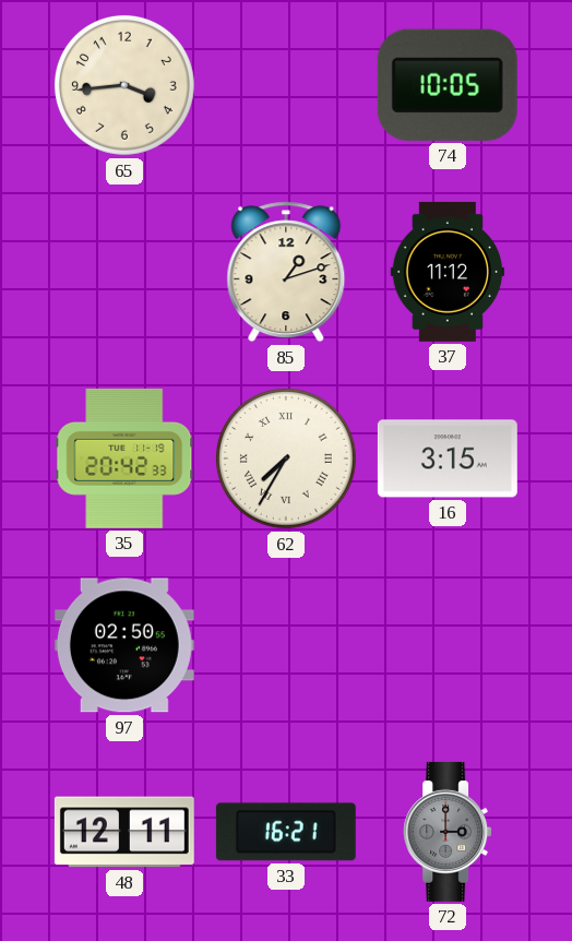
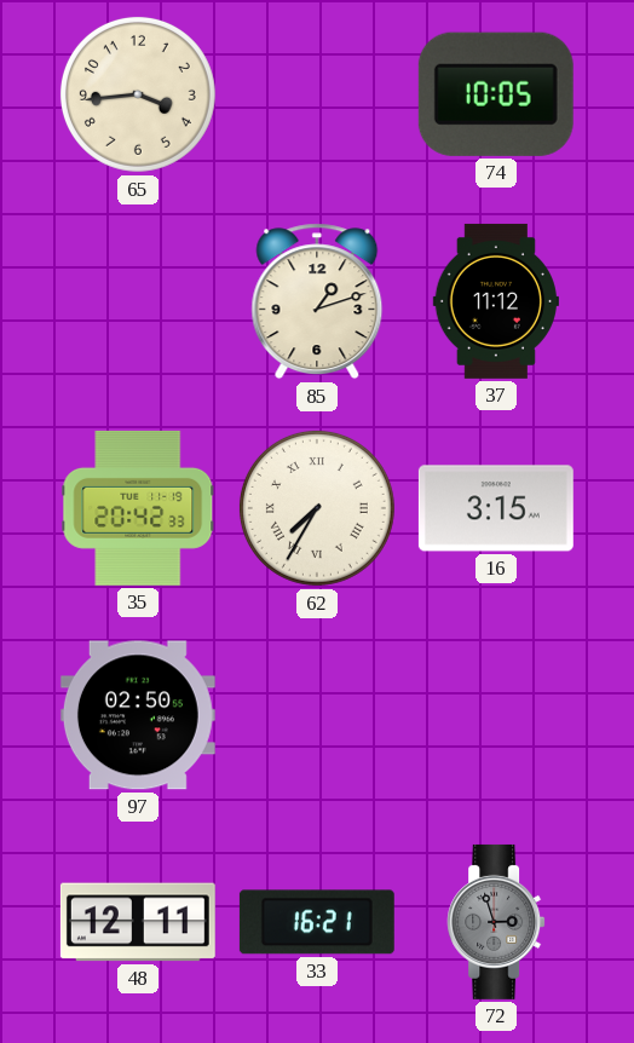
72: 3:00 -> 2:57 (496, 922)
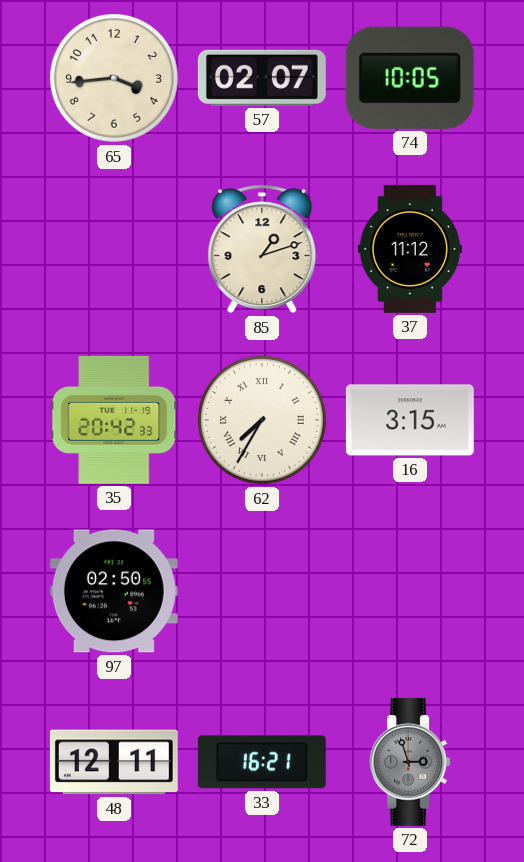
57: none -> 02:07 (262, 78)
